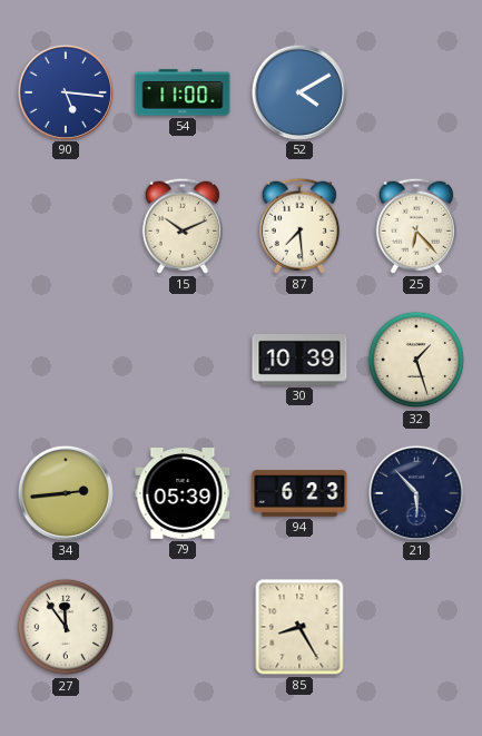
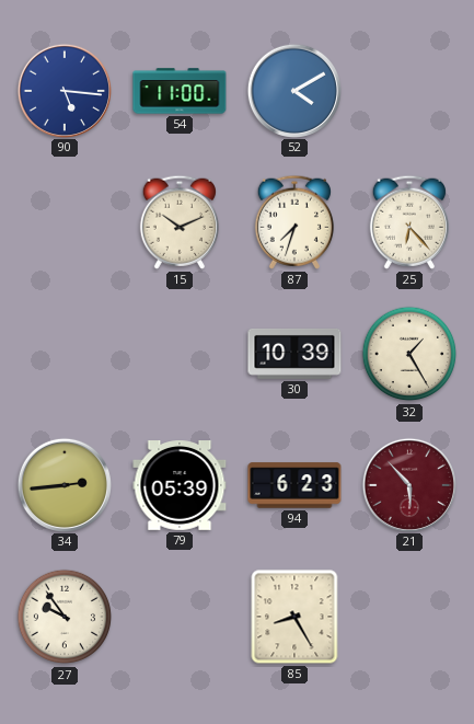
87: 7:29 -> 7:33 (294, 222)
32: 1:27 -> 1:25 (409, 354)
21 dial: navy -> burgundy (408, 484)
27: 11:54 -> 9:54 (65, 617)
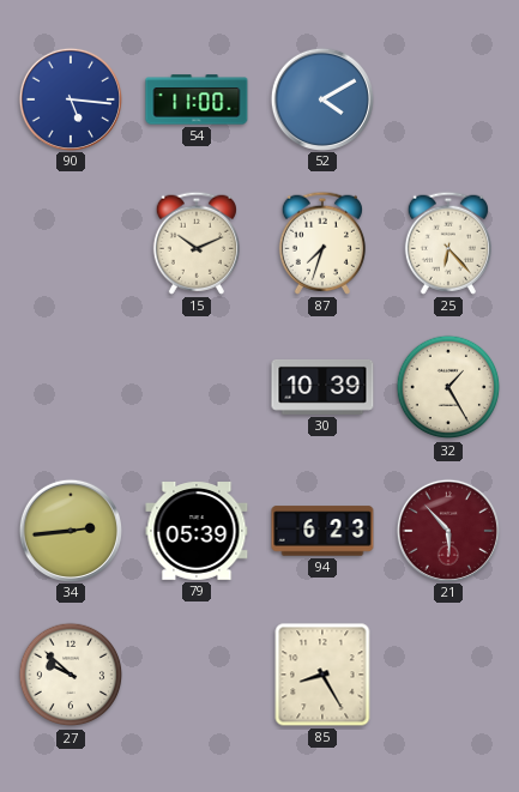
27: 9:54 -> 9:52 (71, 675)
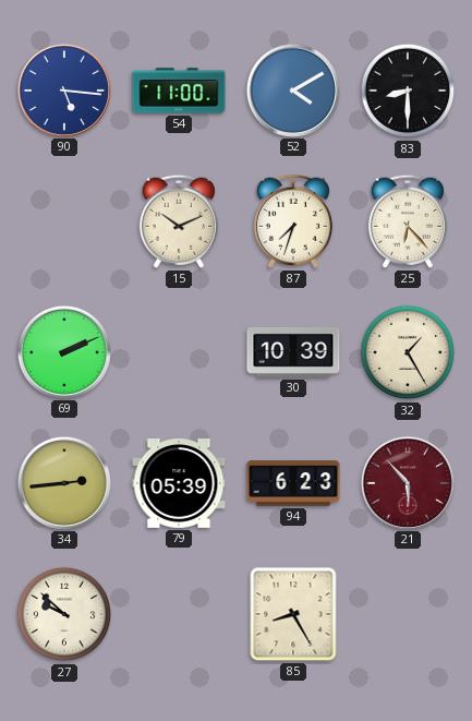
83: none -> 8:30 (408, 91)
69: none -> 2:11 (63, 351)
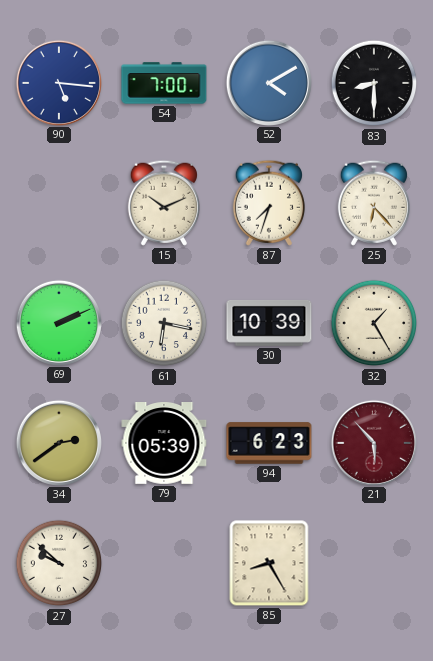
54: 11:00 -> 7:00 (164, 83)
61: none -> 6:17 (164, 323)
34: 2:44 -> 2:39 (58, 442)
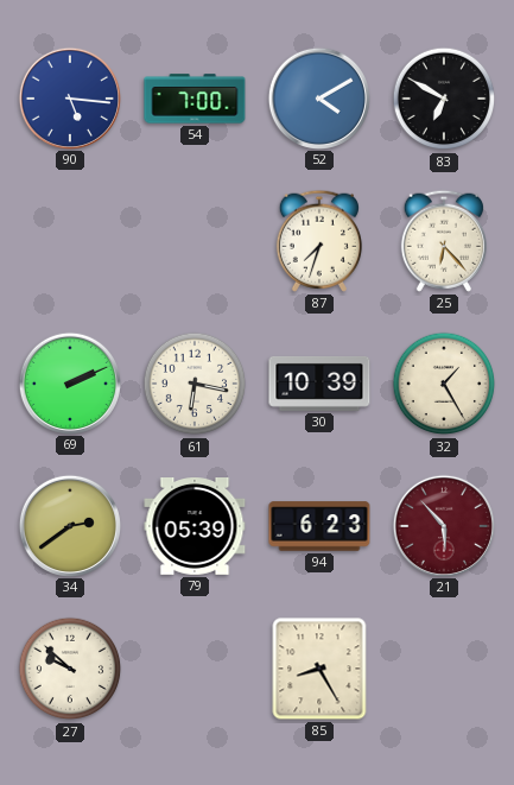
83: 8:30 -> 6:50 (444, 99)
15: 10:11 -> none (164, 203)
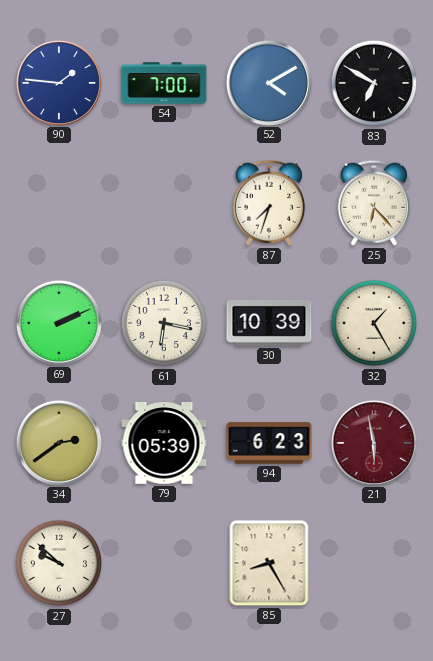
90: 5:16 -> 1:46 (58, 82)
21: 5:53 -> 5:58 (373, 442)
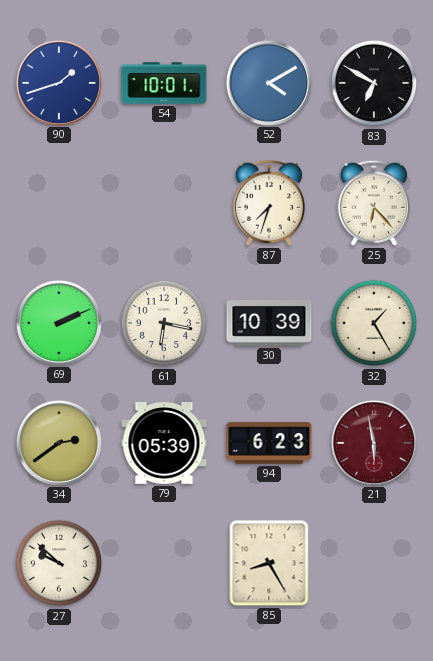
90: 1:46 -> 1:42 (58, 82)
54: 7:00 -> 10:01 (164, 83)
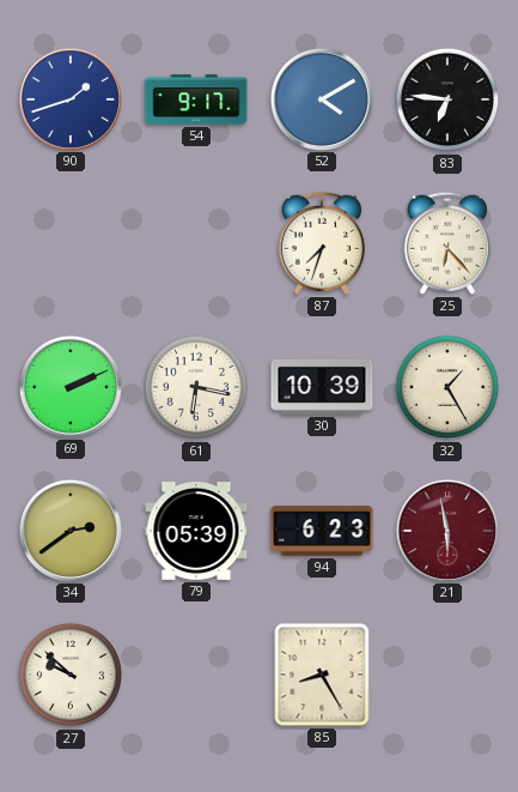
54: 10:01 -> 9:17 (196, 99)
83: 6:50 -> 6:46 (447, 99)
